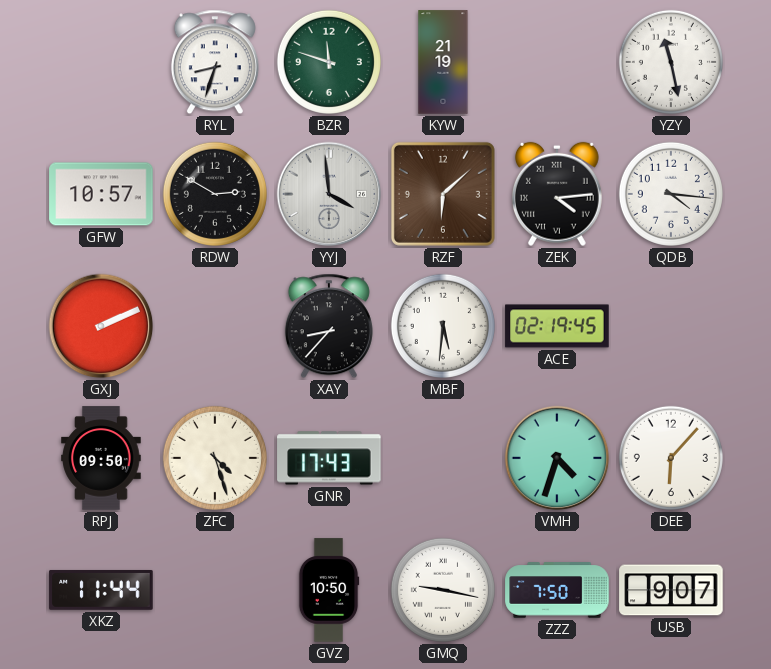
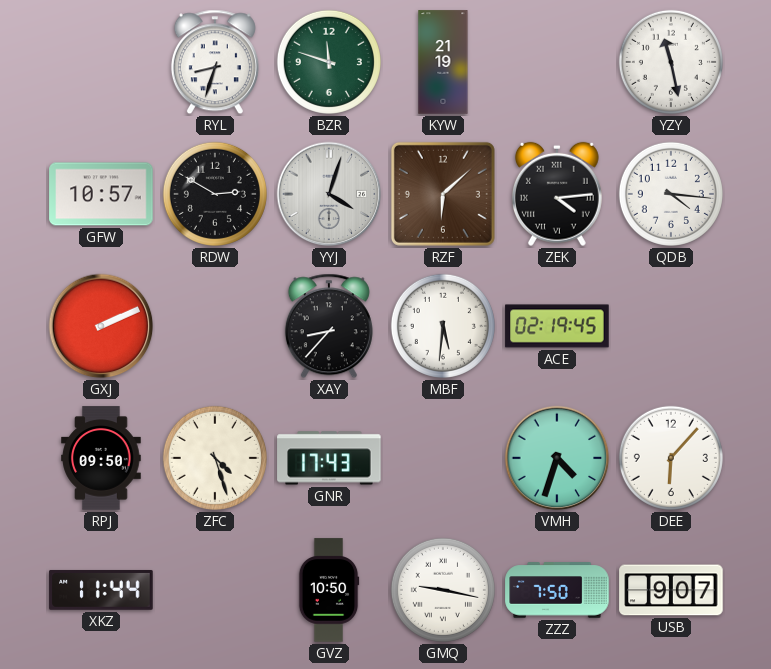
YYJ: 3:59 -> 4:03 (329, 194)
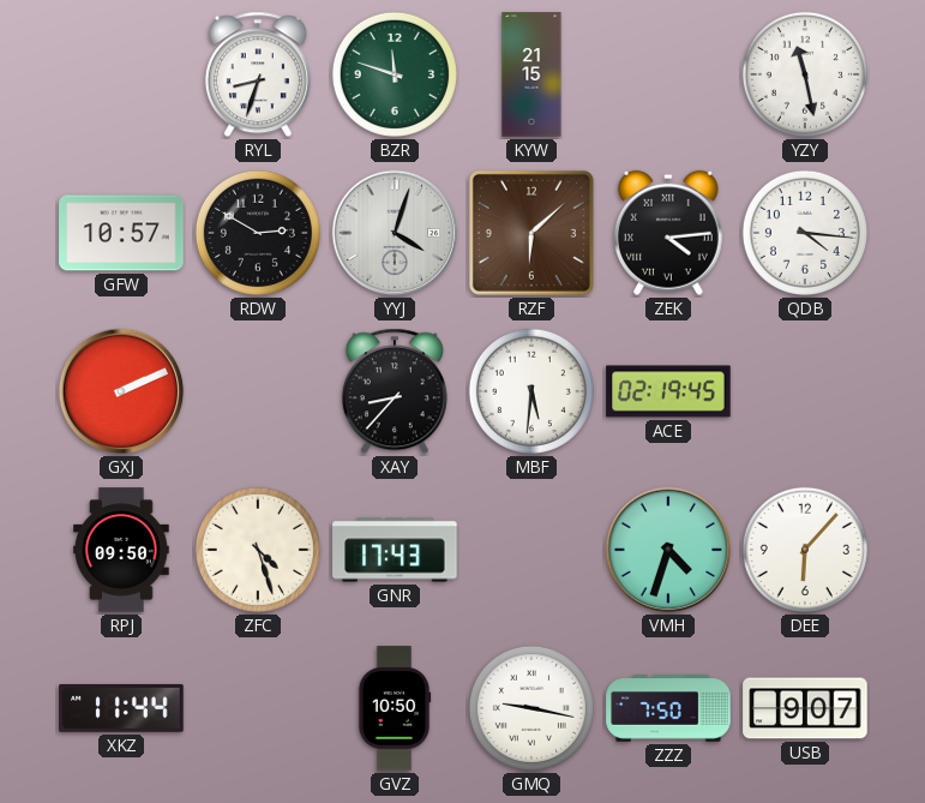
KYW: 21:19 -> 21:15 (531, 74)
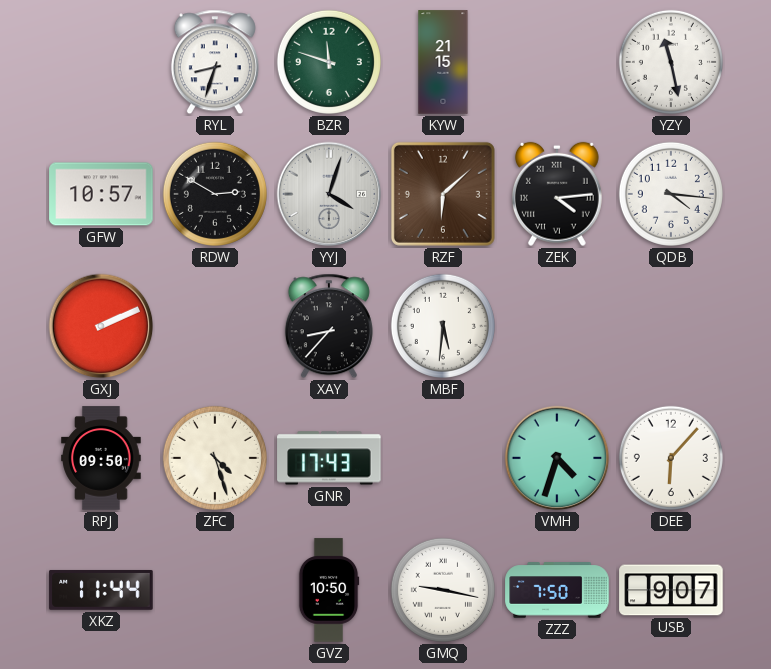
ACE: 02:19 -> none (668, 391)
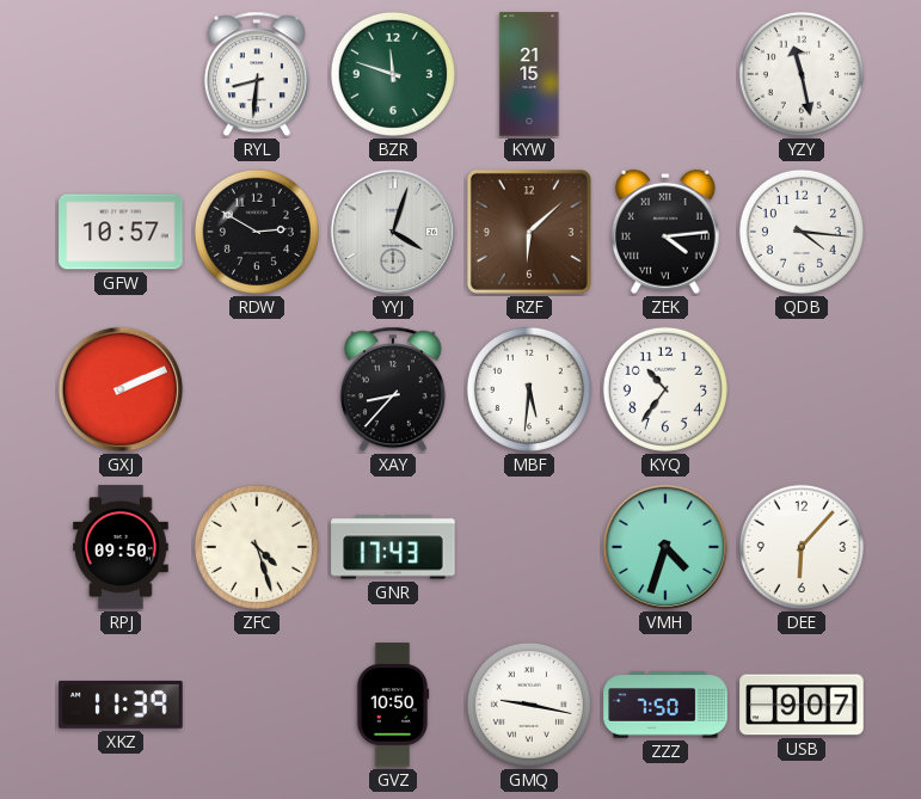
RYL: 8:33 -> 8:31 (257, 74)
KYQ: none -> 10:36 (665, 389)
XKZ: 11:44 -> 11:39 (121, 705)
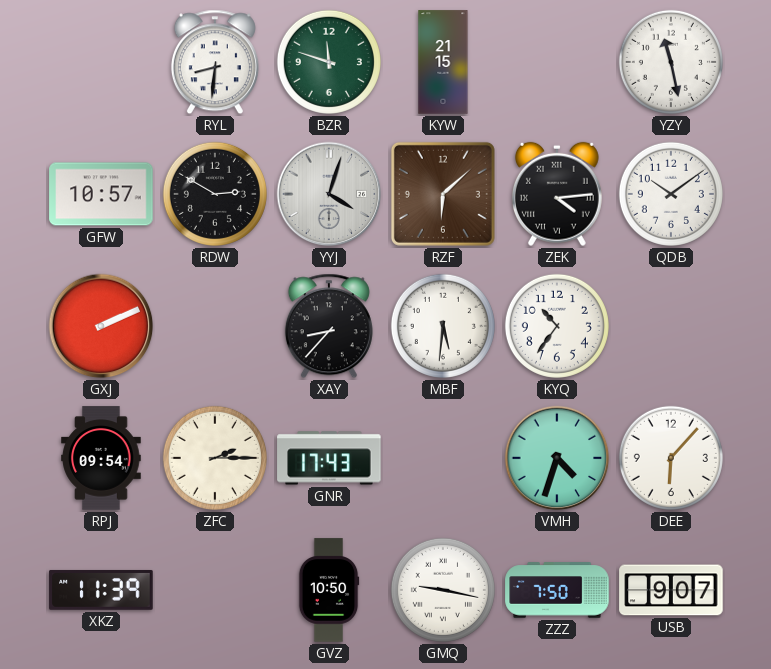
QDB: 4:16 -> 10:09 (671, 194)
RPJ: 09:50 -> 09:54 (101, 458)
ZFC: 4:27 -> 2:15 (215, 458)
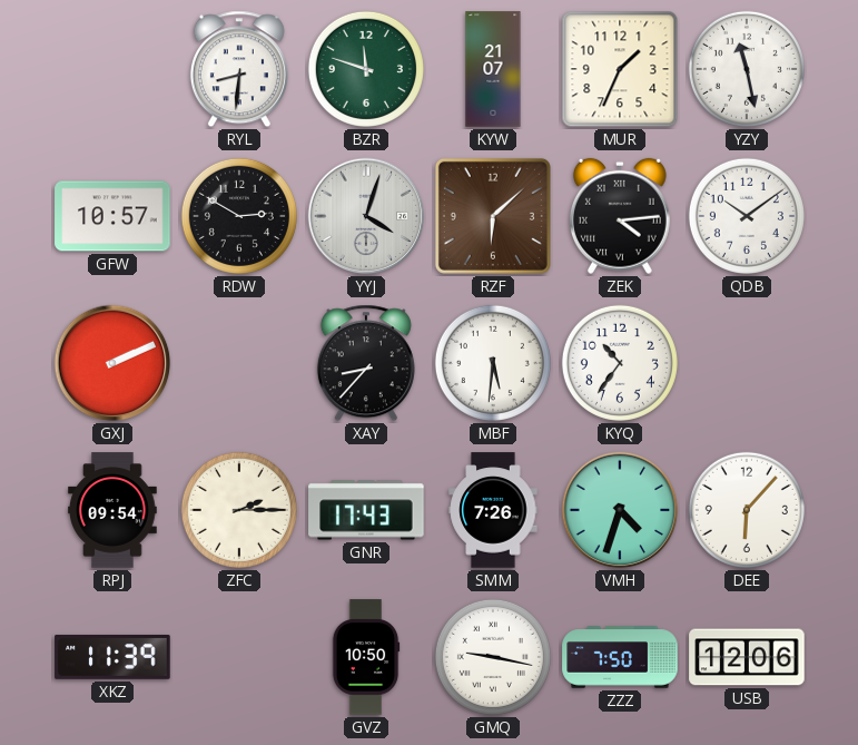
KYW: 21:15 -> 21:07 (493, 69)
MUR: none -> 1:34 (620, 69)
SMM: none -> 7:26 (493, 510)
USB: 9:07 -> 12:06 (747, 657)
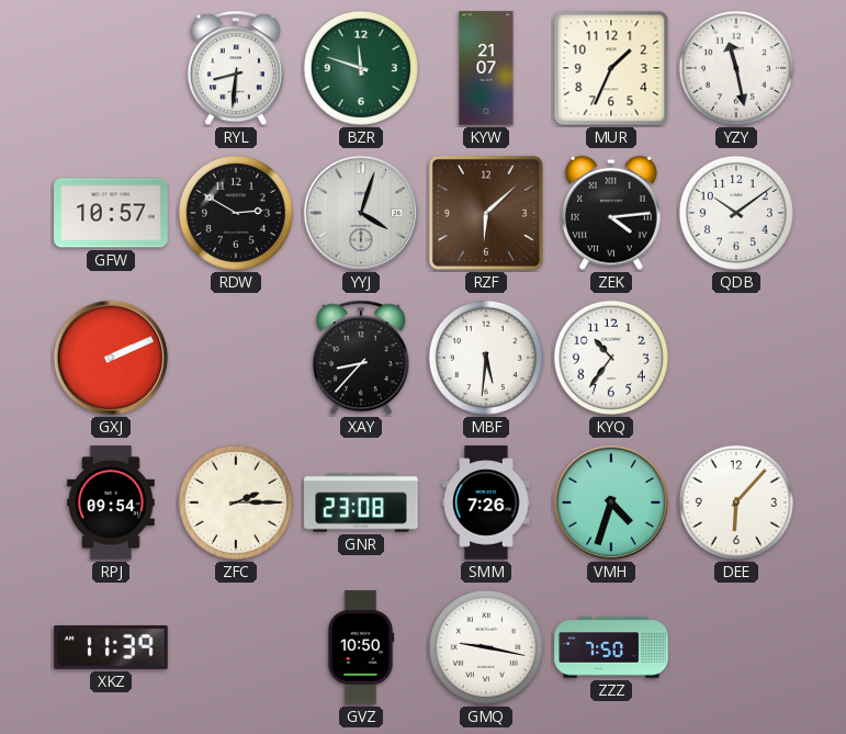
GNR: 17:43 -> 23:08 (361, 502)
USB: 12:06 -> none (747, 657)
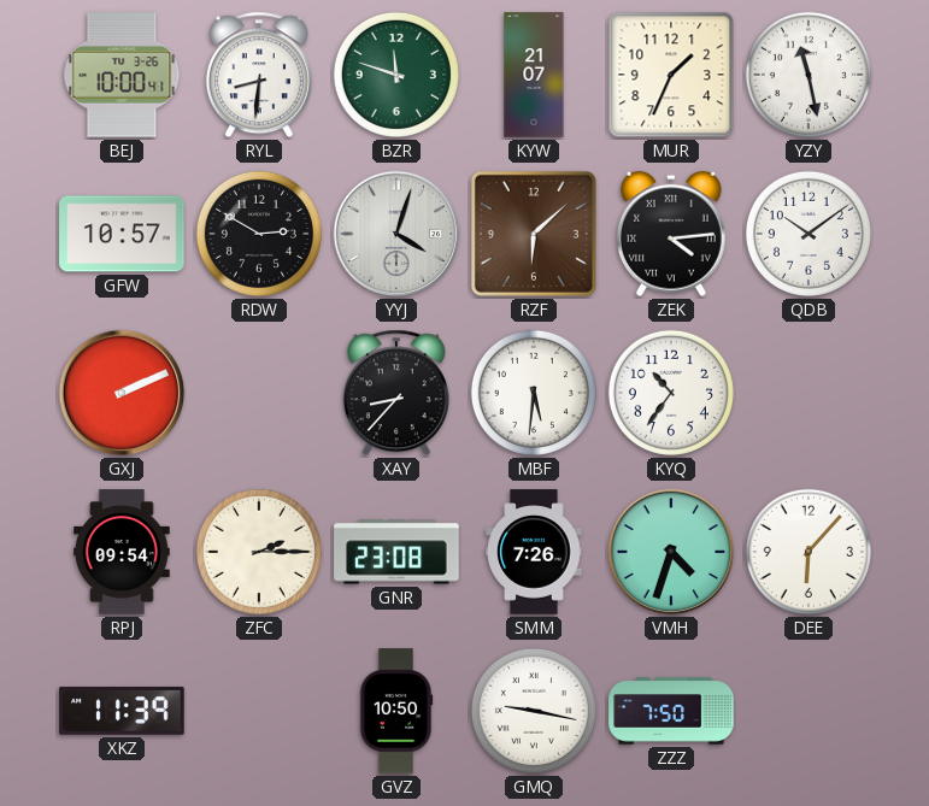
BEJ: none -> 10:00 (122, 75)
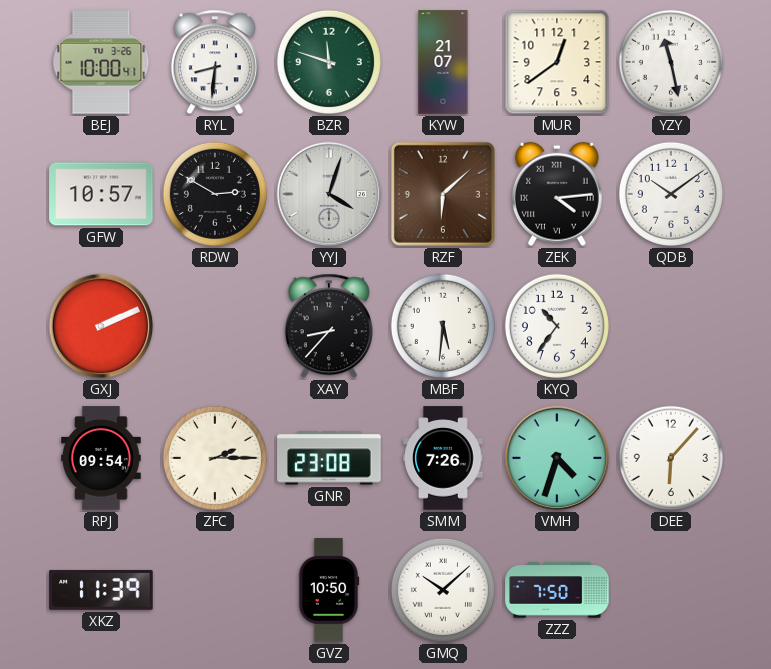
MUR: 1:34 -> 12:39 (557, 62)
GMQ: 9:17 -> 10:08 (443, 590)
